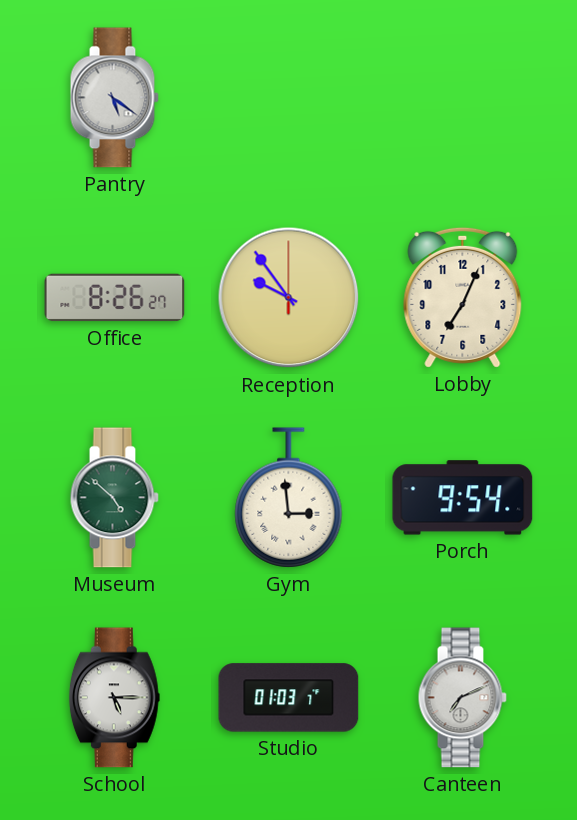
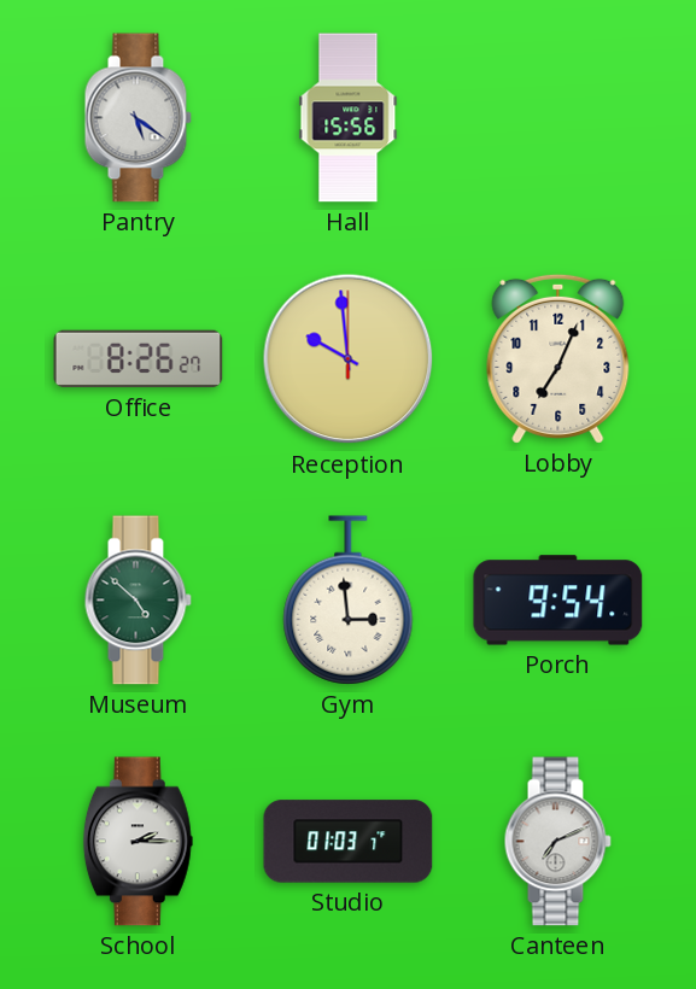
Hall: none -> 15:56 (349, 118)
Reception: 9:54 -> 9:59 (349, 359)
School: 5:15 -> 2:15 (138, 842)
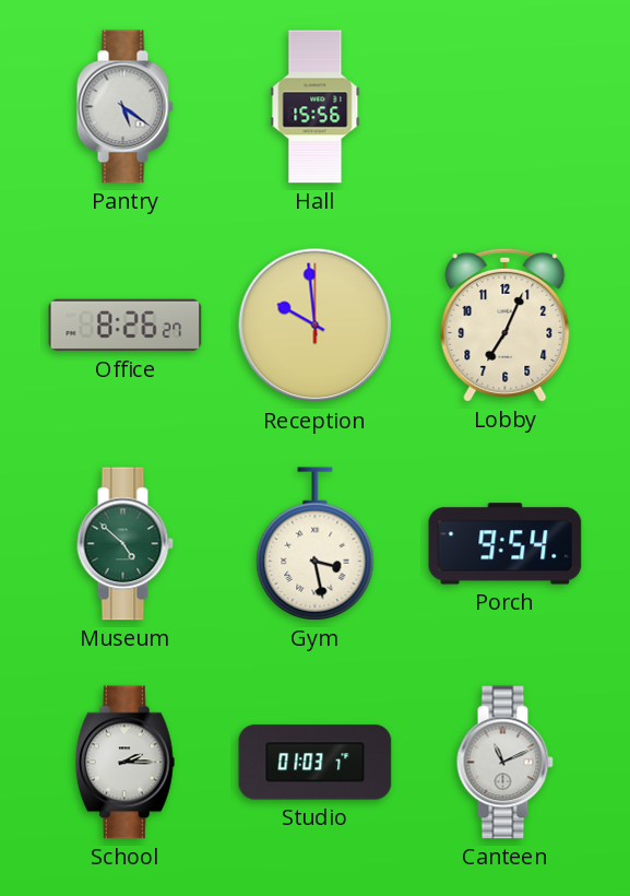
Gym: 2:59 -> 3:28 (316, 544)
Canteen: 7:11 -> 11:11 (504, 763)
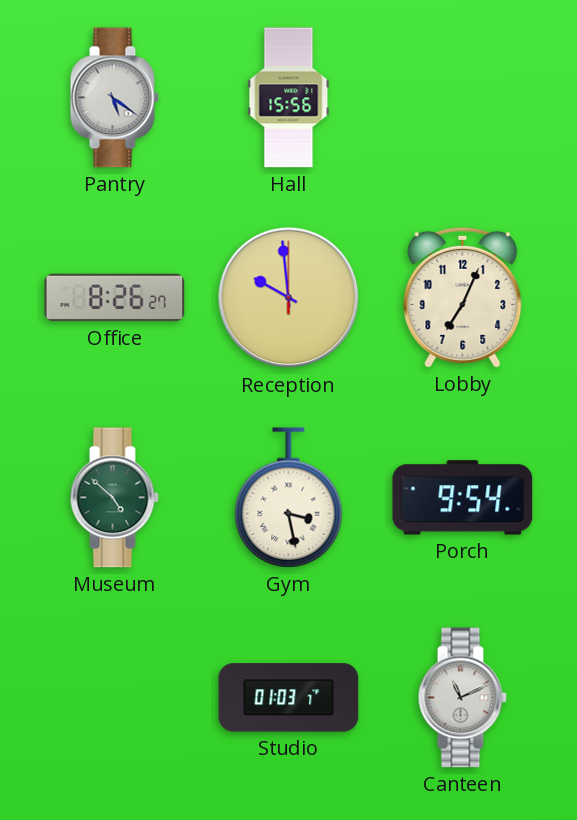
School: 2:15 -> none (124, 763)
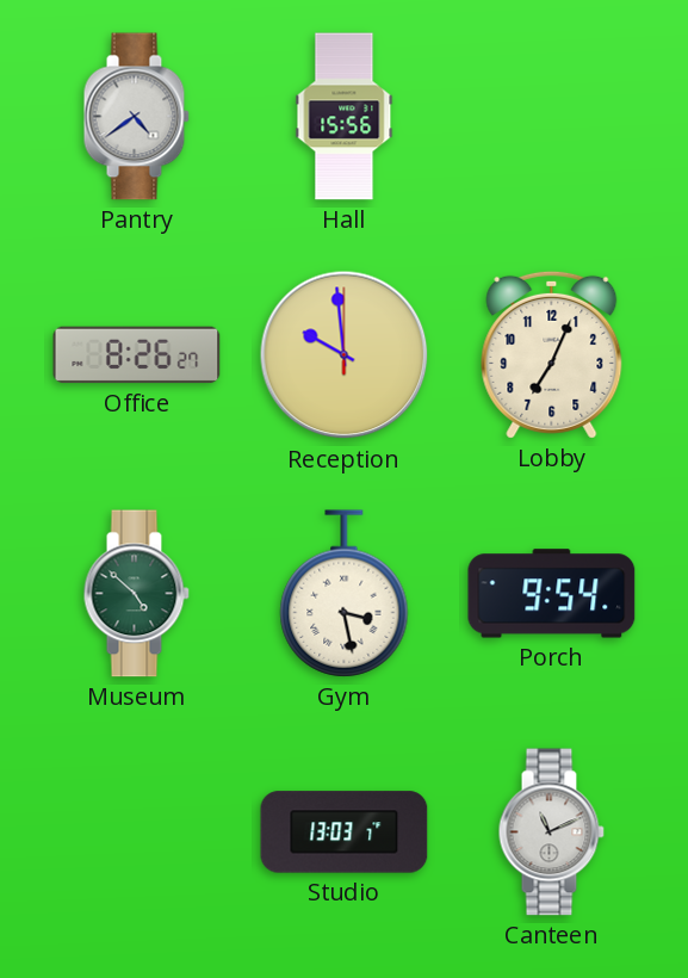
Pantry: 5:21 -> 4:39 (136, 117)
Studio: 01:03 -> 13:03 (345, 832)
